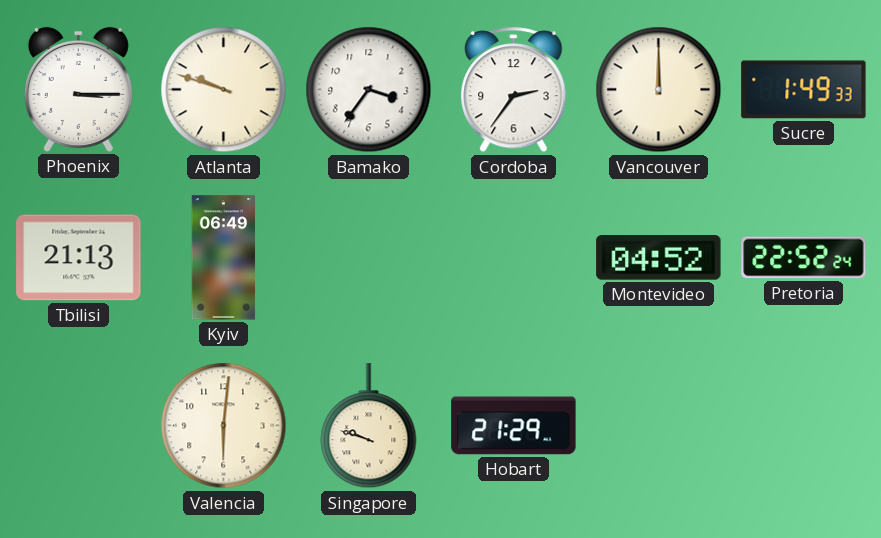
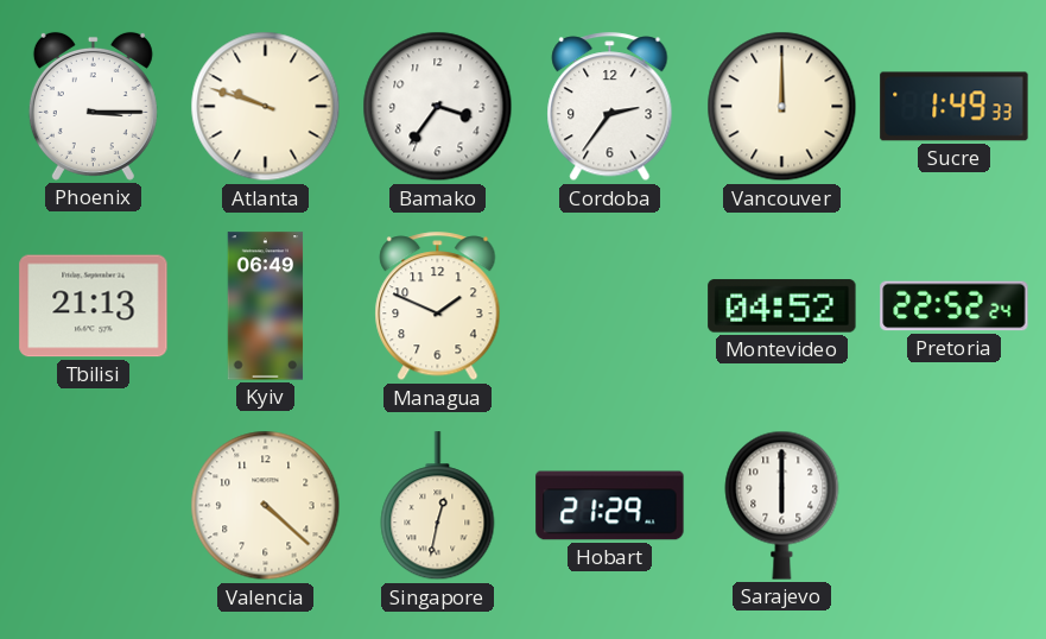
Managua: none -> 1:49 (438, 306)
Valencia: 6:01 -> 4:22 (266, 506)
Singapore: 9:48 -> 12:32 (438, 506)
Sarajevo: none -> 6:00 (782, 505)
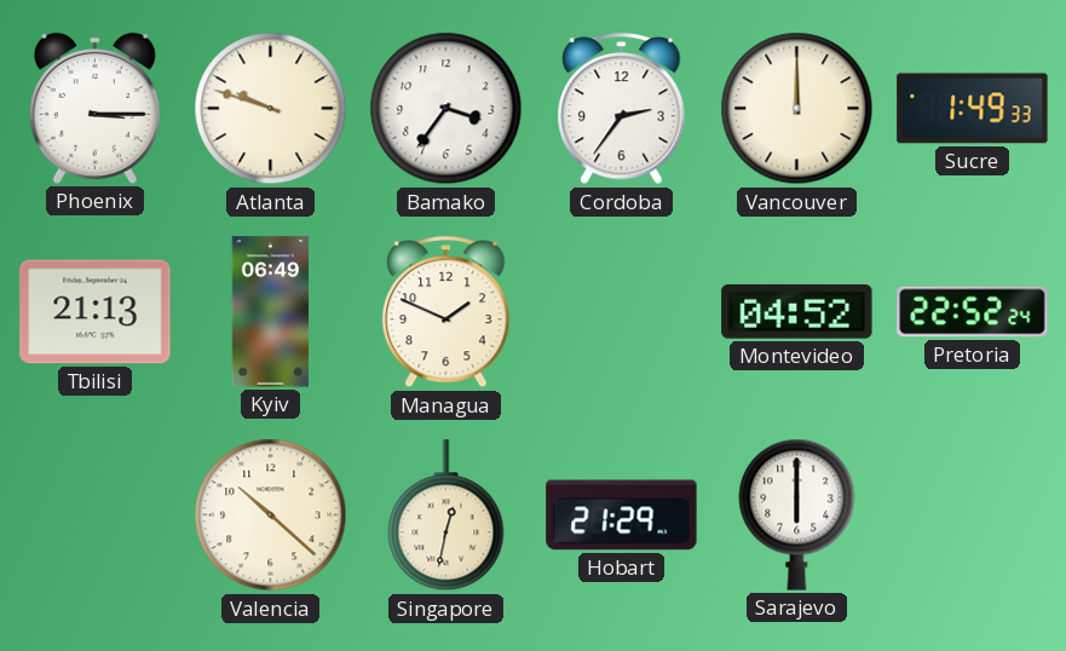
Valencia: 4:22 -> 10:22 (271, 515)
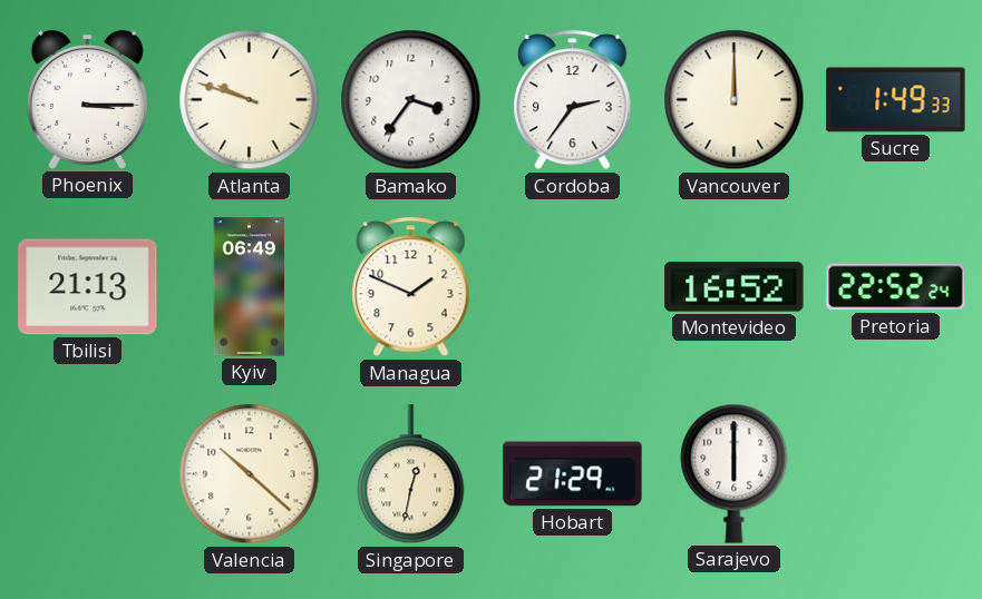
Montevideo: 04:52 -> 16:52 (735, 287)
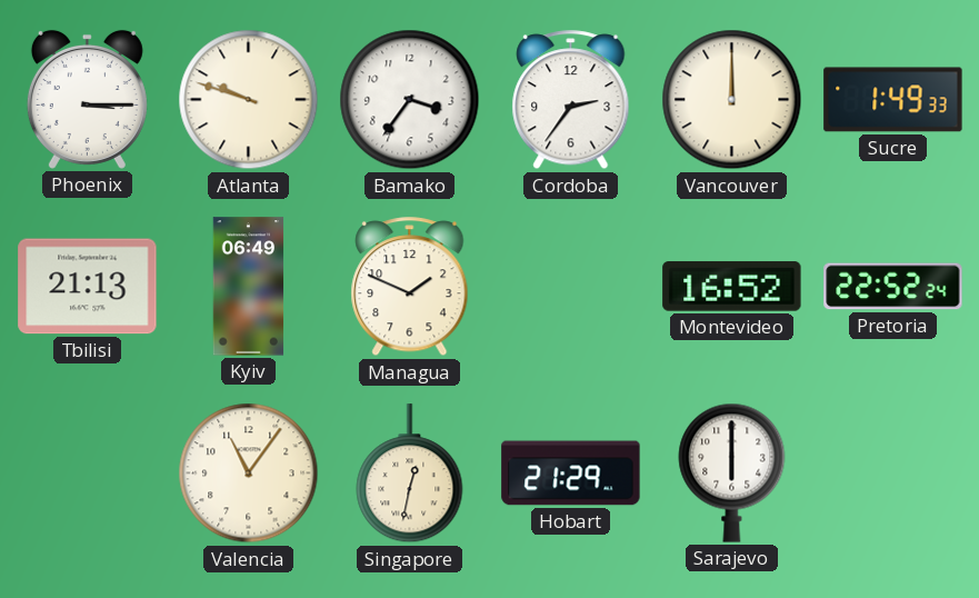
Valencia: 10:22 -> 11:06 (249, 474)
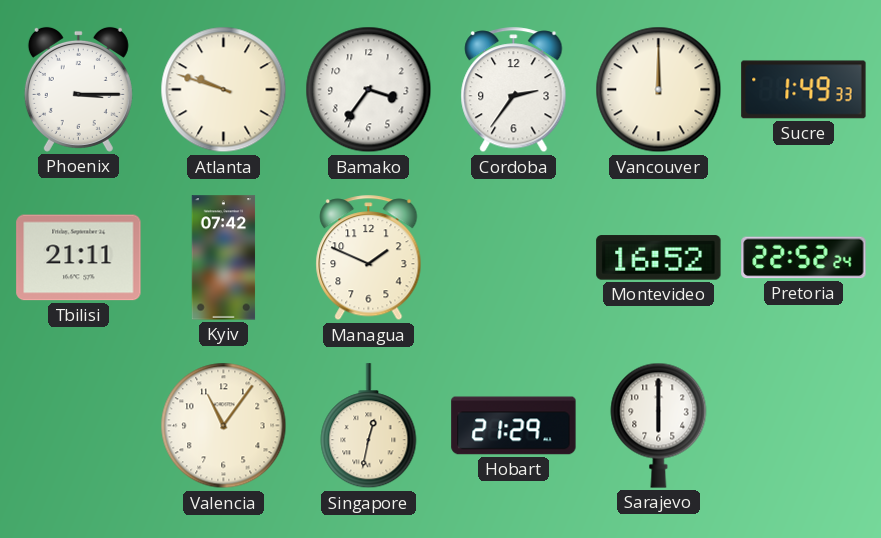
Tbilisi: 21:13 -> 21:11 (79, 258)
Kyiv: 06:49 -> 07:42 (224, 258)
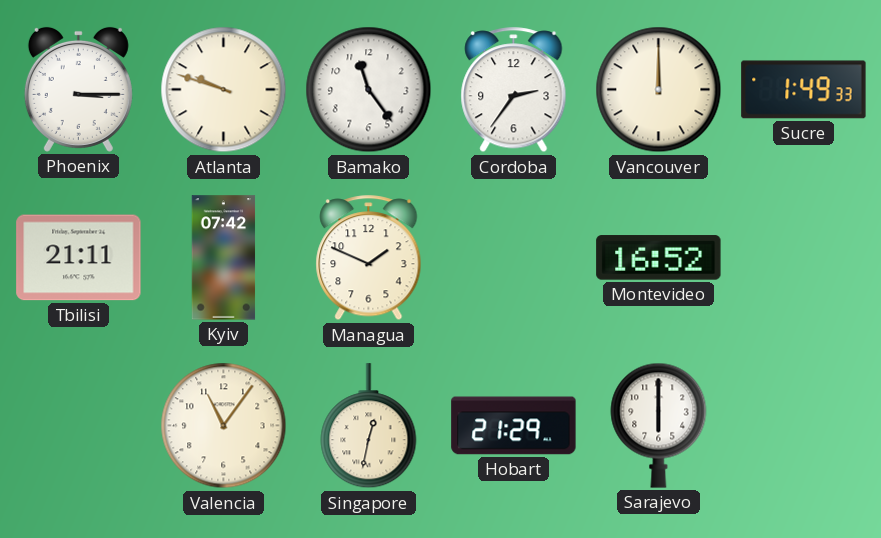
Bamako: 3:36 -> 11:24 (369, 90)
Pretoria: 22:52 -> none (804, 258)
